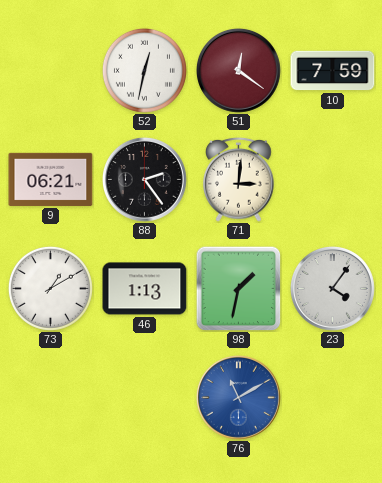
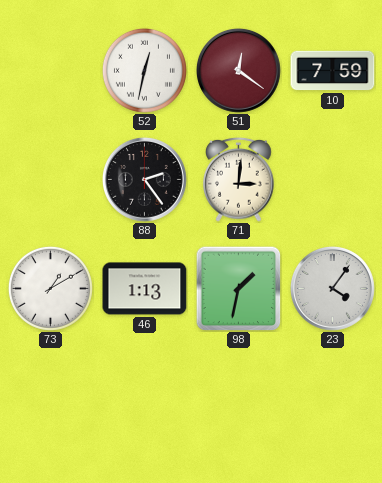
9: 06:21 -> none (51, 179)
76: 11:10 -> none (238, 397)
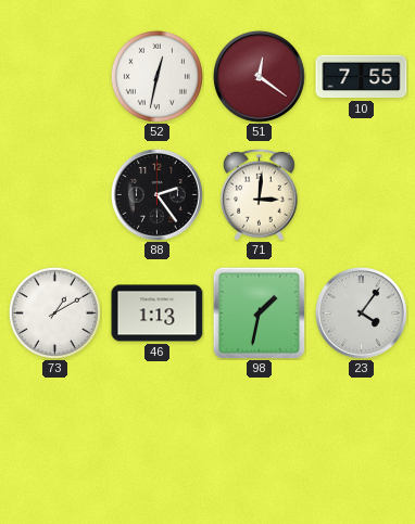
10: 7:59 -> 7:55 (362, 77)
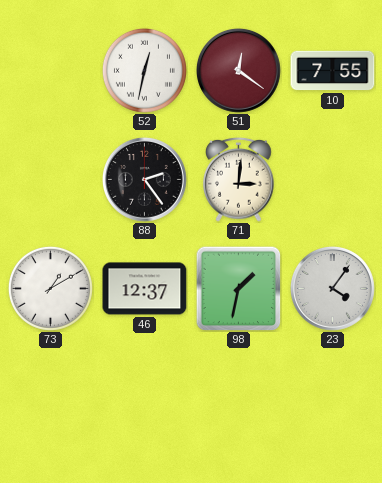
46: 1:13 -> 12:37 (145, 289)
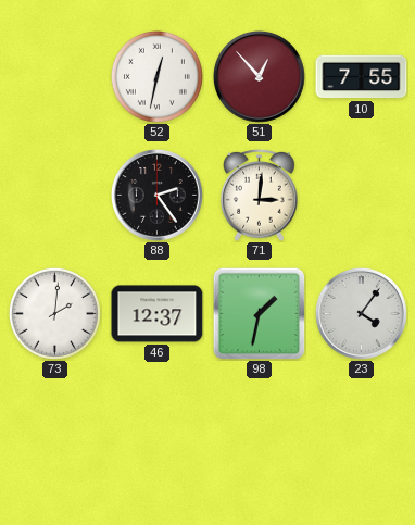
51: 12:21 -> 12:53 (259, 76)
73: 1:10 -> 2:01 (54, 313)
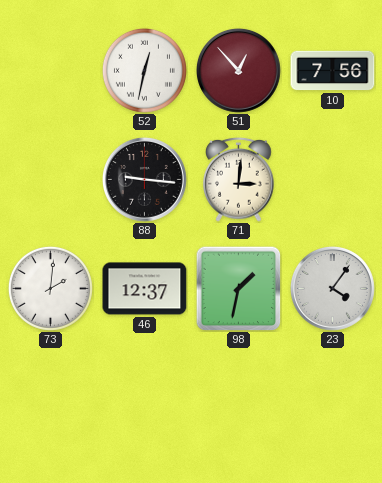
10: 7:55 -> 7:56 (333, 71)
88: 2:24 -> 9:16 (144, 179)
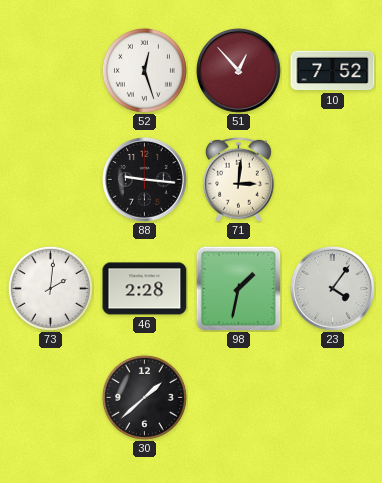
52: 12:32 -> 12:27 (144, 70)
10: 7:56 -> 7:52 (333, 71)
46: 12:37 -> 2:28 (145, 289)
30: none -> 1:38 (144, 397)
